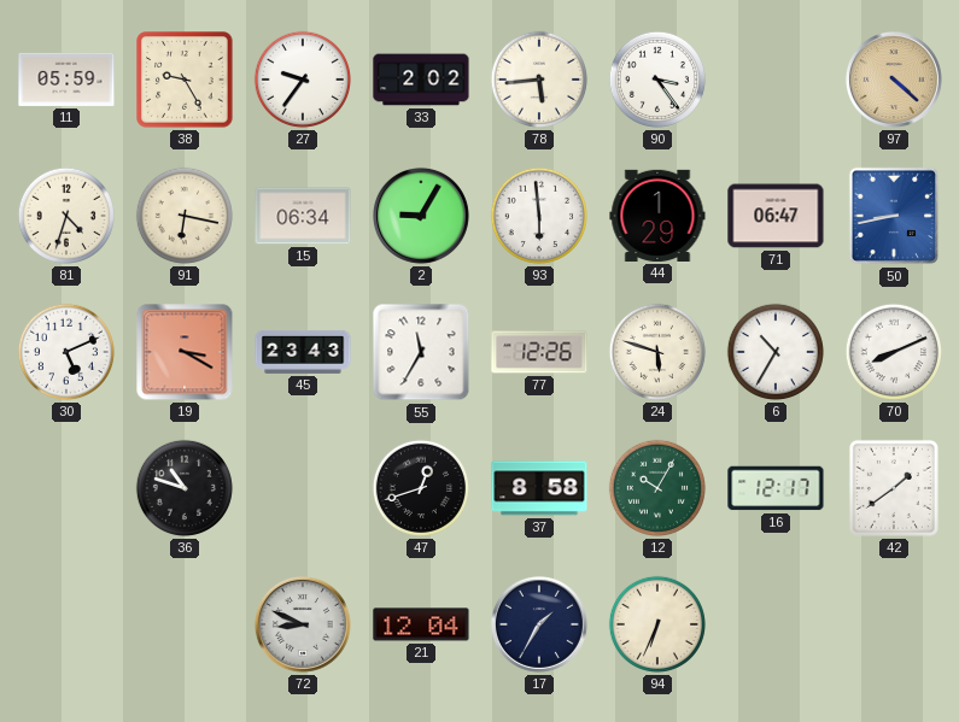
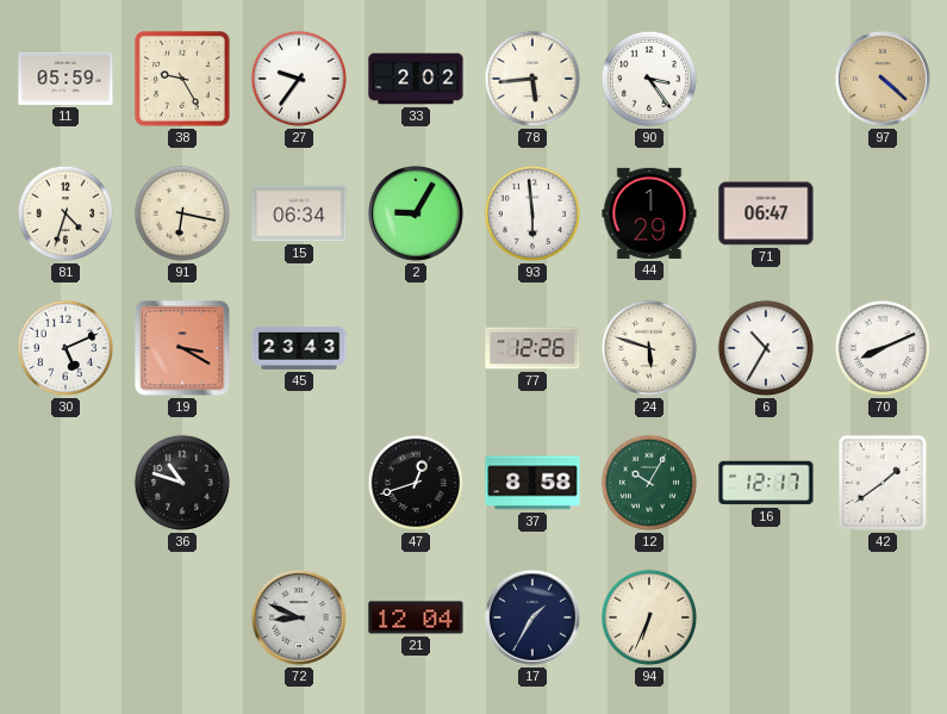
50: 8:43 -> none (894, 216)
55: 11:35 -> none (421, 352)
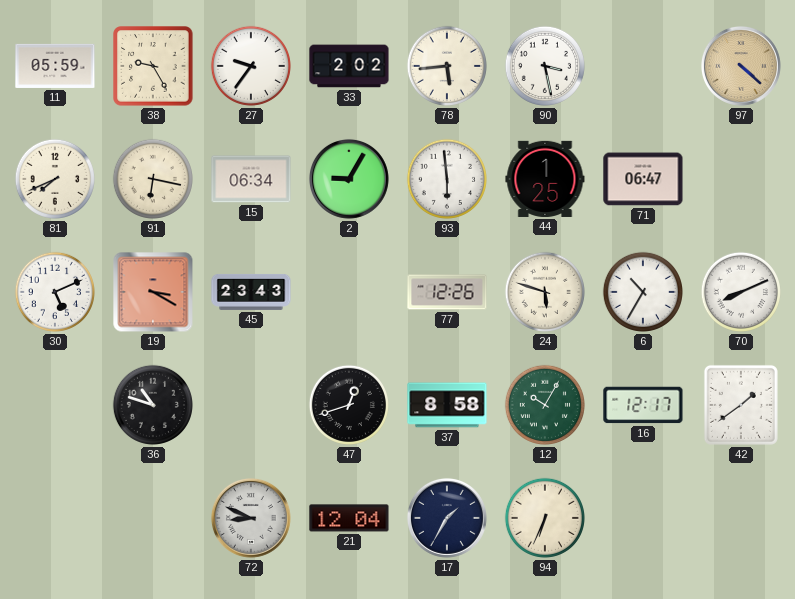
90: 3:24 -> 3:28 (545, 66)
81: 4:33 -> 7:41 (55, 179)
44: 1:29 -> 1:25 (545, 179)
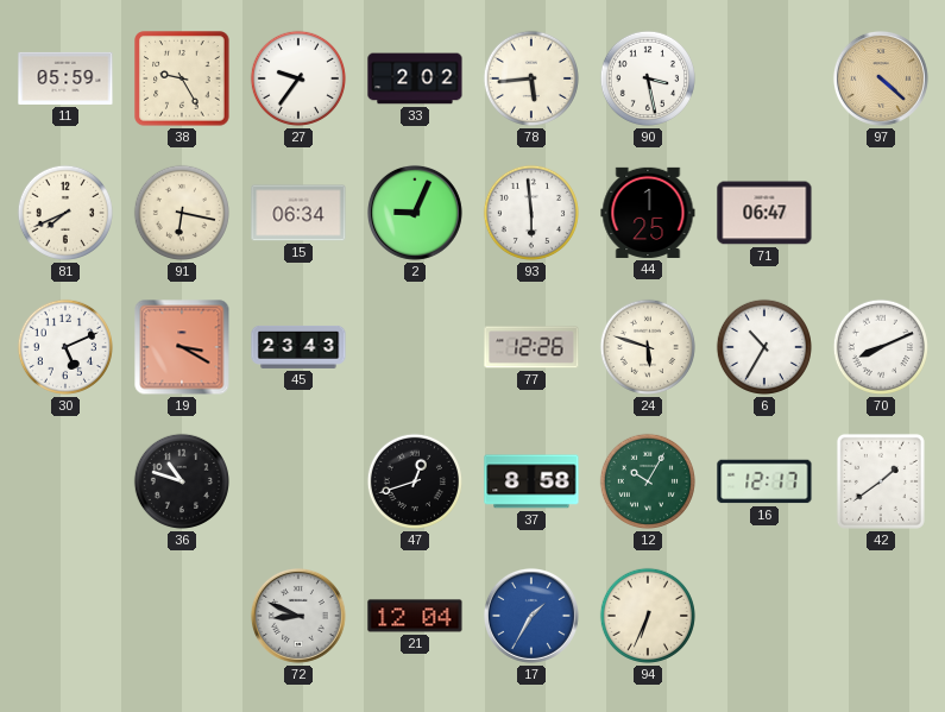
2: 9:05 -> 9:04 (415, 213)
17 dial: navy -> blue (531, 616)
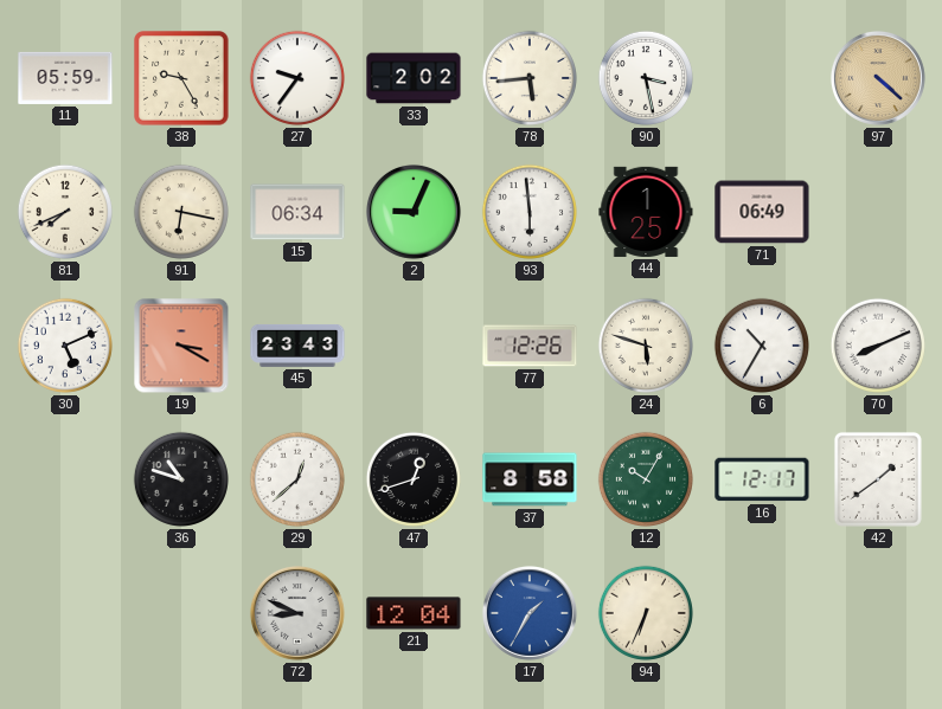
71: 06:47 -> 06:49 (762, 212)
29: none -> 12:38 (297, 479)
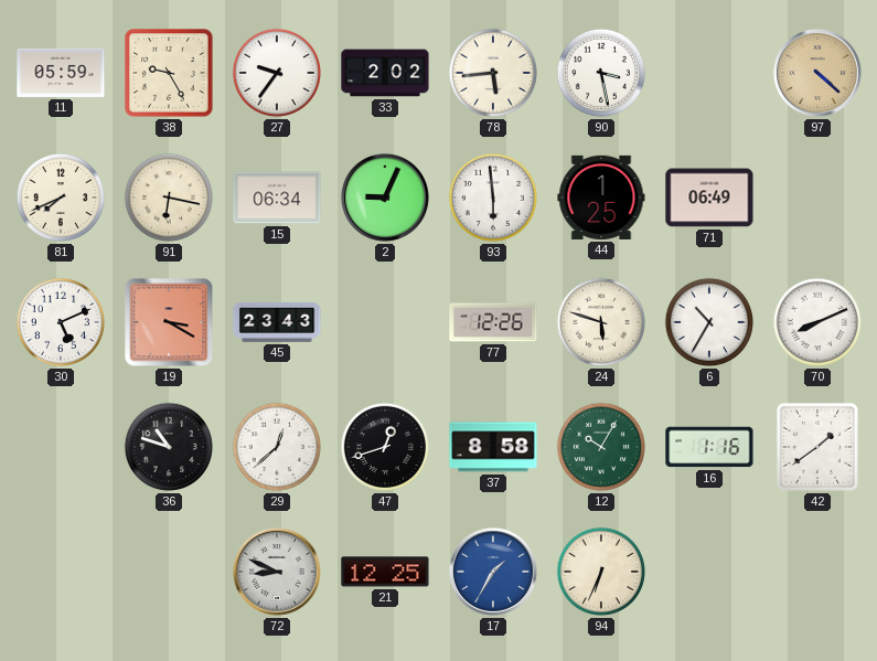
16: 12:17 -> 1:16 (709, 447)
21: 12:04 -> 12:25 (385, 572)
